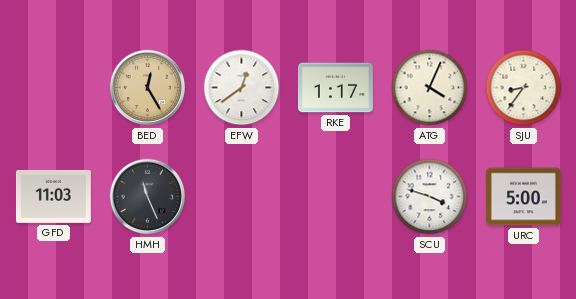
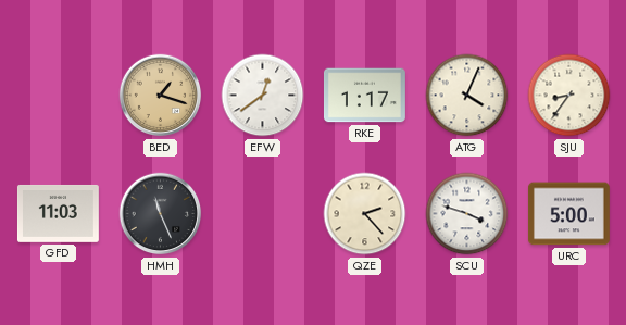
BED: 12:25 -> 1:18 (161, 96)
QZE: none -> 2:23 (365, 214)
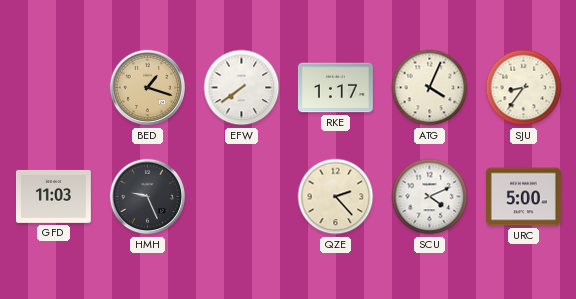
EFW: 12:39 -> 7:39 (242, 88)
HMH: 11:26 -> 9:26 (148, 197)
SCU: 3:48 -> 4:11 (430, 197)
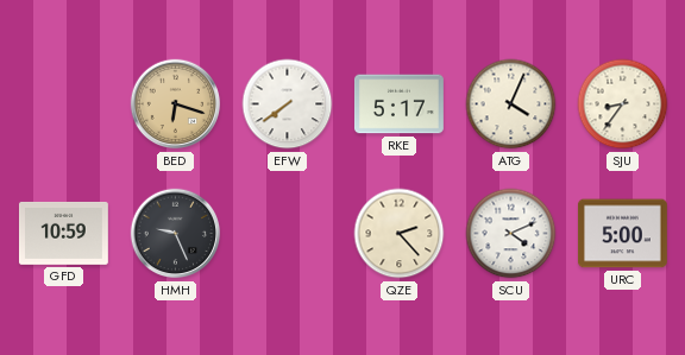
BED: 1:18 -> 6:18 (176, 104)
RKE: 1:17 -> 5:17 (398, 104)
GFD: 11:03 -> 10:59 (63, 233)
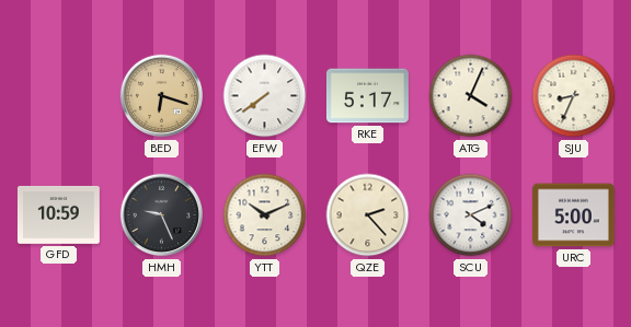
SJU: 8:36 -> 8:34 (574, 96)
YTT: none -> 10:11 (265, 215)
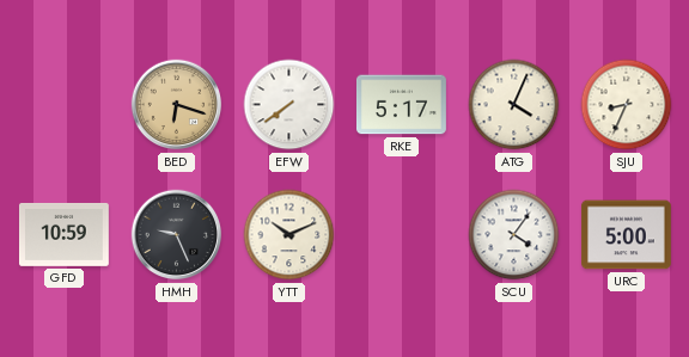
QZE: 2:23 -> none (368, 215)
SCU: 4:11 -> 4:06 (514, 235)
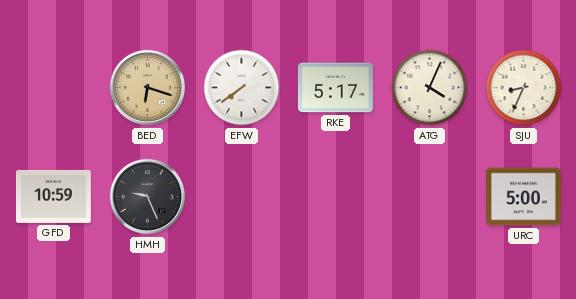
YTT: 10:11 -> none (289, 235)
SCU: 4:06 -> none (514, 235)
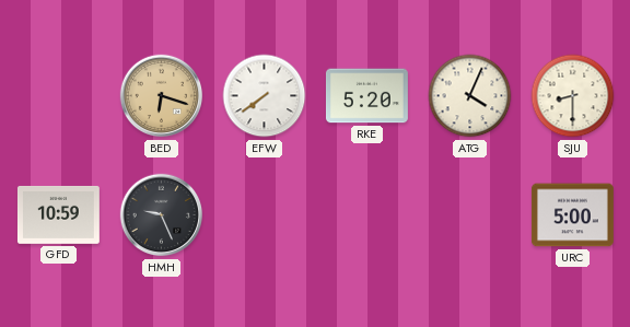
RKE: 5:17 -> 5:20 (366, 96)
SJU: 8:34 -> 8:30 (573, 96)
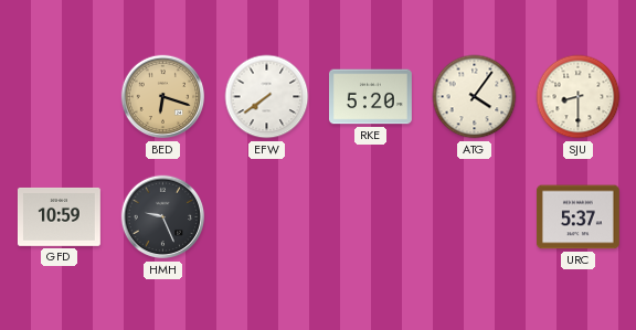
ATG: 4:04 -> 4:06 (475, 97)
URC: 5:00 -> 5:37 (577, 217)
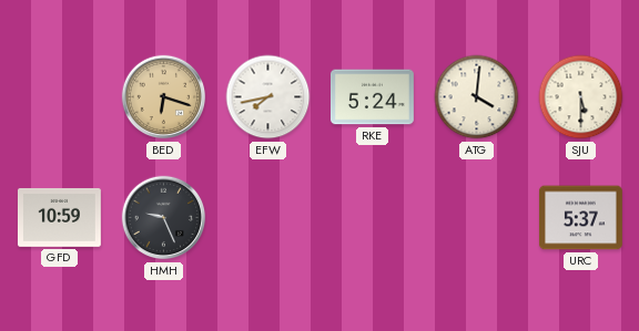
EFW: 7:39 -> 7:43 (268, 97)
RKE: 5:20 -> 5:24 (372, 97)
ATG: 4:06 -> 4:01 (477, 97)
SJU: 8:30 -> 5:30 (581, 97)
